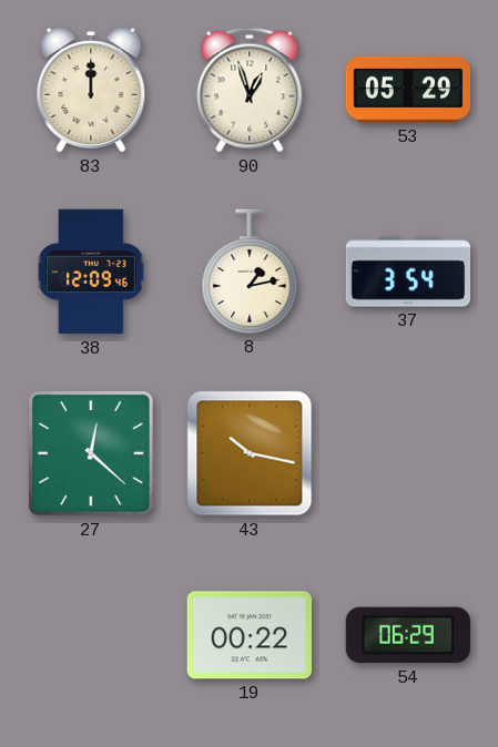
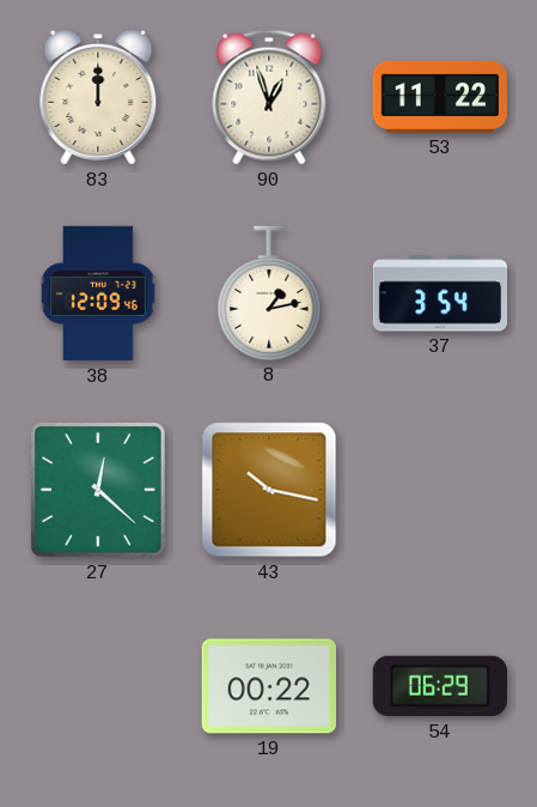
53: 05:29 -> 11:22 (439, 97)
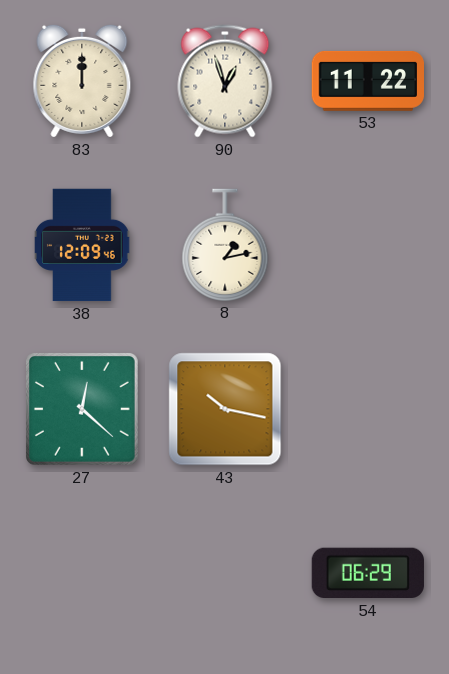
37: 3:54 -> none (440, 293)
19: 00:22 -> none (268, 686)
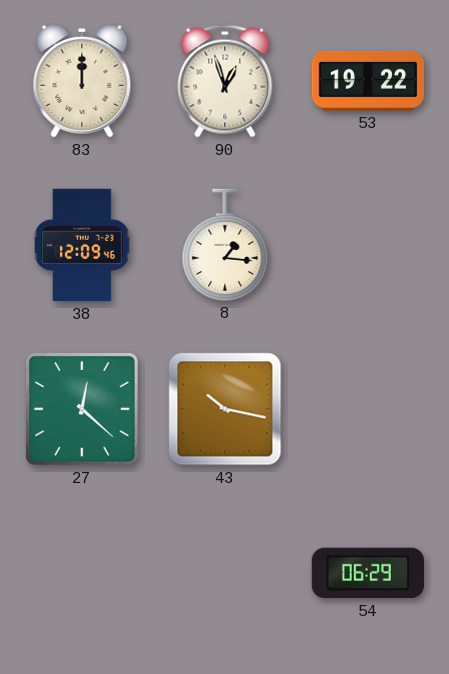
53: 11:22 -> 19:22 (367, 81)
8: 1:13 -> 1:16 (225, 245)
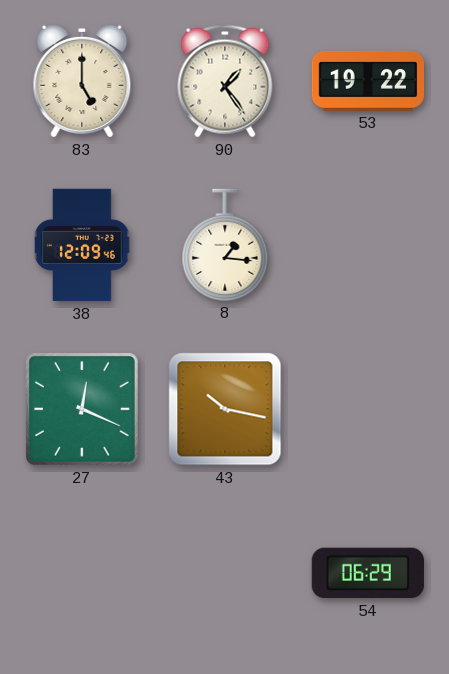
83: 12:00 -> 5:00 (82, 81)
90: 12:57 -> 1:24 (225, 81)
27: 12:22 -> 12:19 (82, 409)
